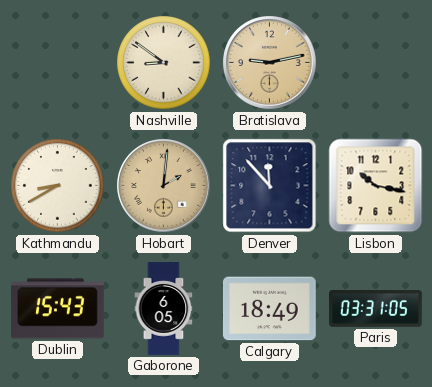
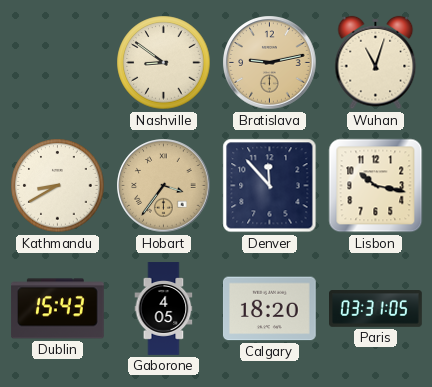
Wuhan: none -> 11:03 (376, 63)
Hobart: 2:01 -> 3:36 (164, 186)
Gaborone: 6:05 -> 4:05 (164, 309)
Calgary: 18:49 -> 18:20 (269, 309)
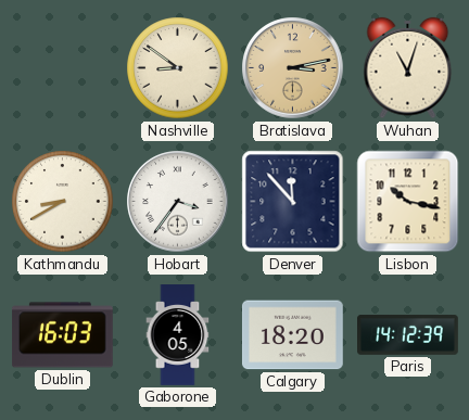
Bratislava: 9:13 -> 3:13 (293, 68)
Hobart dial: champagne -> white (178, 202)
Dublin: 15:43 -> 16:03 (63, 335)
Paris: 03:31 -> 14:12 (408, 335)
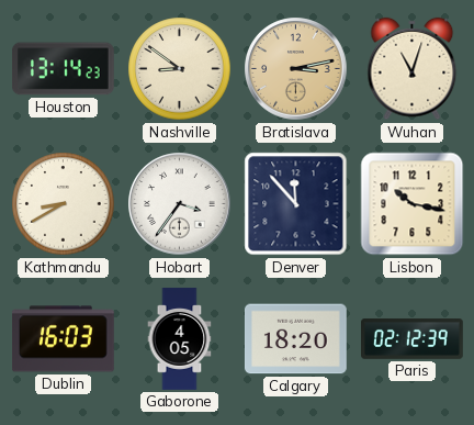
Houston: none -> 13:14 (63, 69)
Paris: 14:12 -> 02:12 (413, 339)
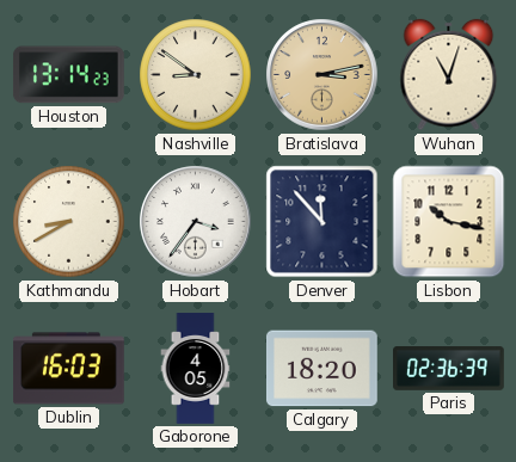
Paris: 02:12 -> 02:36 (449, 369)
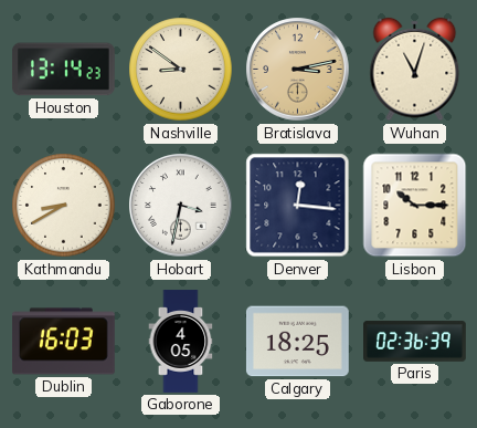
Hobart: 3:36 -> 3:32 (181, 206)
Denver: 11:53 -> 12:16 (298, 206)
Lisbon: 10:17 -> 10:15 (415, 206)
Calgary: 18:20 -> 18:25 (297, 342)
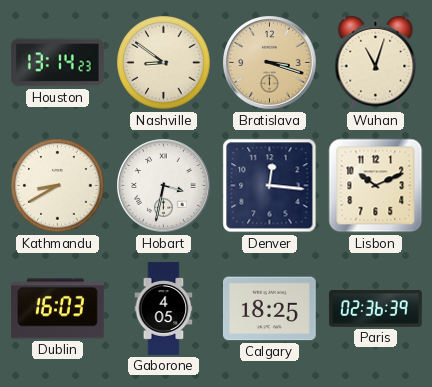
Bratislava: 3:13 -> 3:18 (270, 63)
Lisbon: 10:15 -> 10:11 (376, 186)
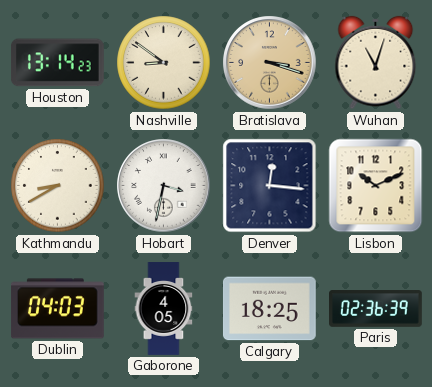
Dublin: 16:03 -> 04:03 (58, 309)
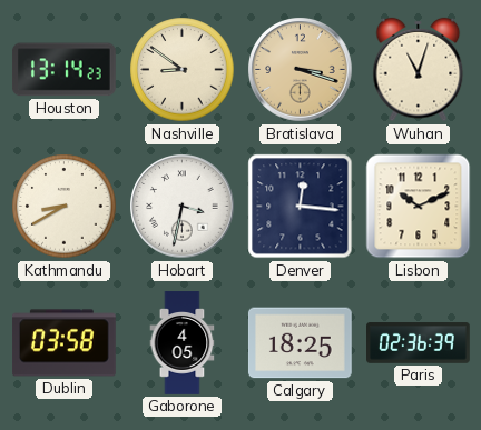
Dublin: 04:03 -> 03:58 (65, 343)
